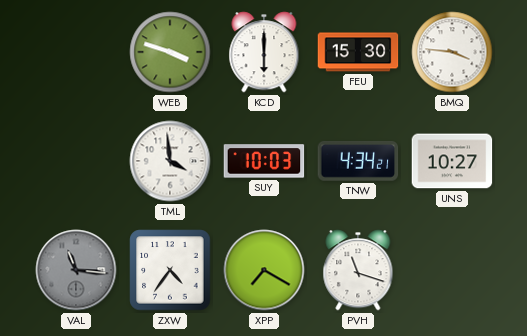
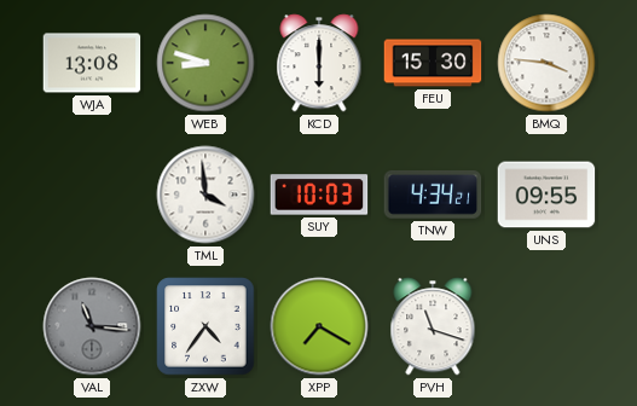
WJA: none -> 13:08 (92, 63)
WEB: 3:48 -> 8:48 (205, 63)
UNS: 10:27 -> 09:55 (546, 195)
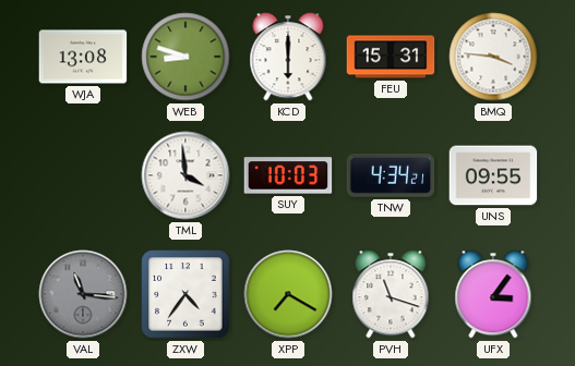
FEU: 15:30 -> 15:31 (391, 57)
UFX: none -> 3:06 (493, 294)
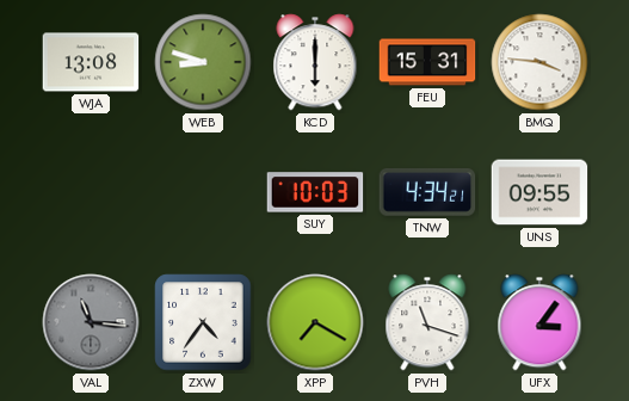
TML: 3:59 -> none (185, 175)
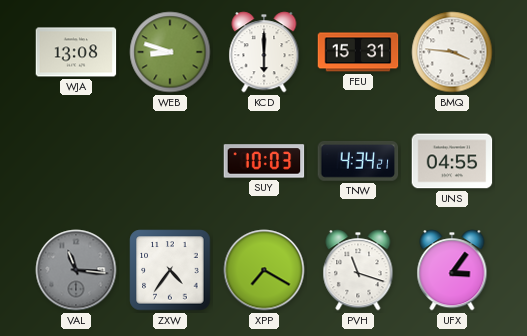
UNS: 09:55 -> 04:55 (452, 161)
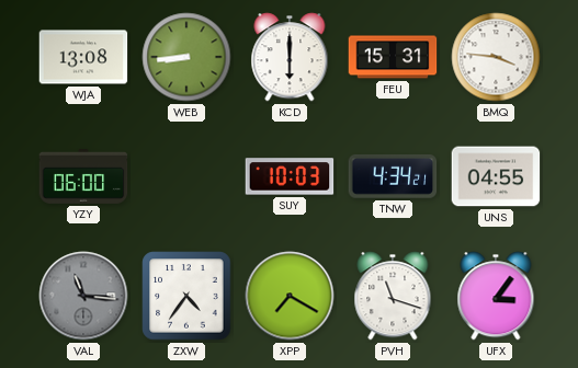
WEB: 8:48 -> 8:44 (186, 57)
YZY: none -> 06:00 (83, 177)
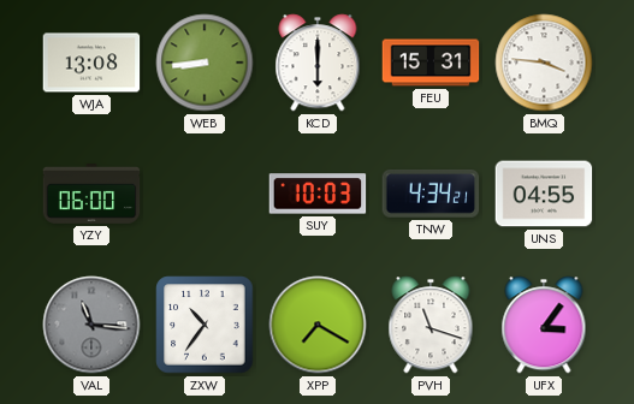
ZXW: 4:36 -> 10:36 (205, 325)
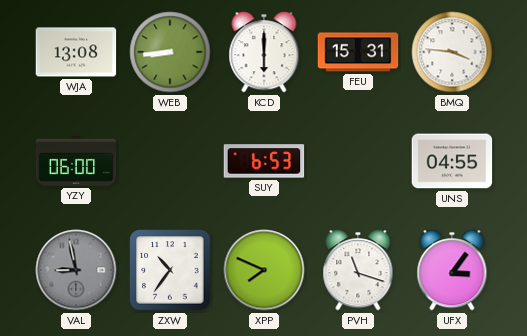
SUY: 10:03 -> 6:53 (264, 161)
TNW: 4:34 -> none (431, 194)
VAL: 11:16 -> 8:58 (76, 270)
XPP: 7:20 -> 7:49 (264, 270)
